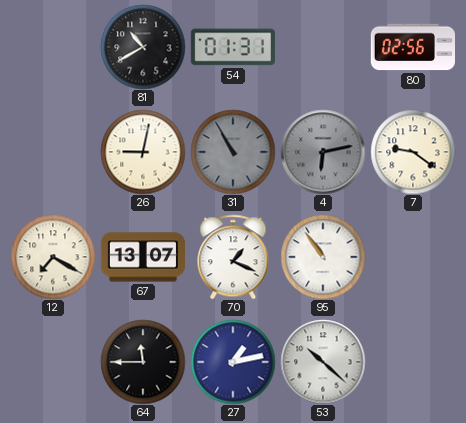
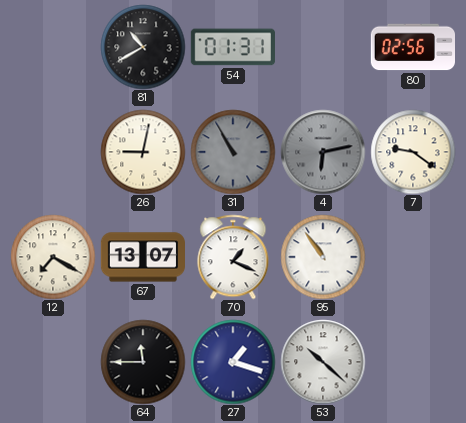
27: 1:13 -> 1:18 (233, 362)
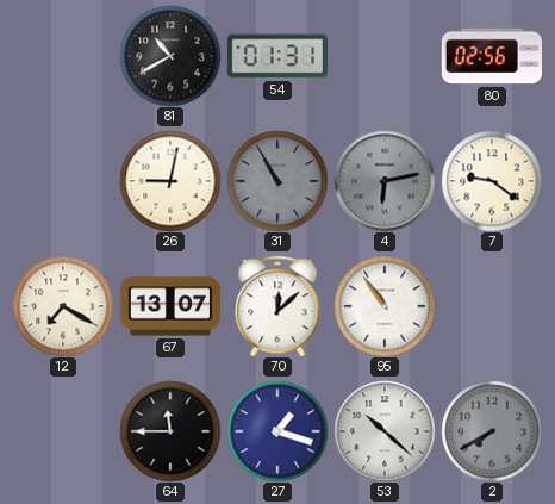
70: 1:19 -> 12:08 (277, 306)
2: none -> 7:40 (492, 431)
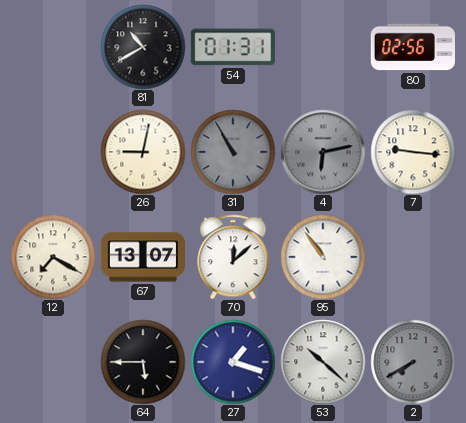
7: 9:21 -> 9:16 (413, 152)
64: 11:45 -> 5:45 (143, 362)
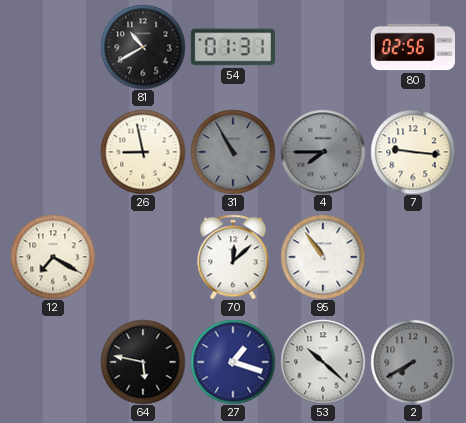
26: 9:02 -> 8:58 (143, 152)
4: 6:13 -> 7:45 (323, 152)
67: 13:07 -> none (142, 257)
64: 5:45 -> 5:47 (143, 362)
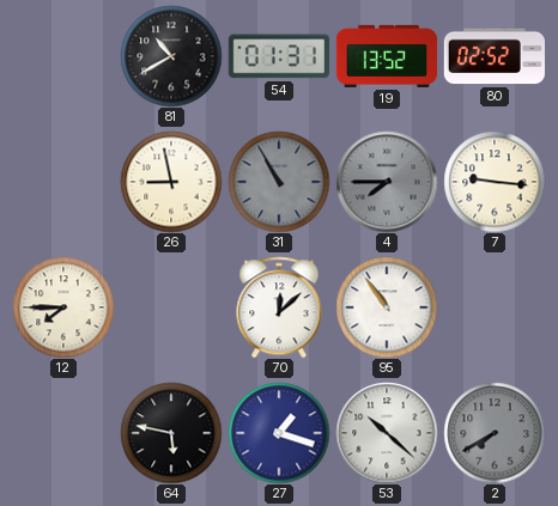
19: none -> 13:52 (387, 56)
80: 02:56 -> 02:52 (493, 56)
12: 7:20 -> 7:45 (63, 307)
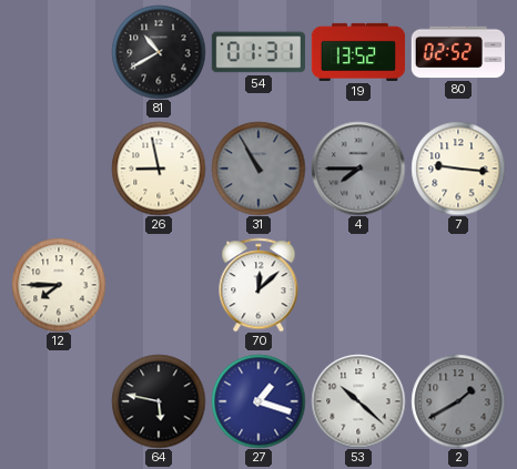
95: 10:54 -> none (387, 307)
2: 7:40 -> 1:40 (458, 401)
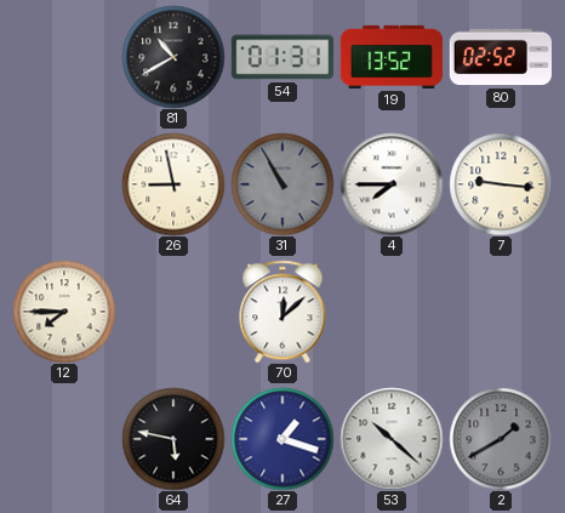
4 dial: grey -> white (392, 184)
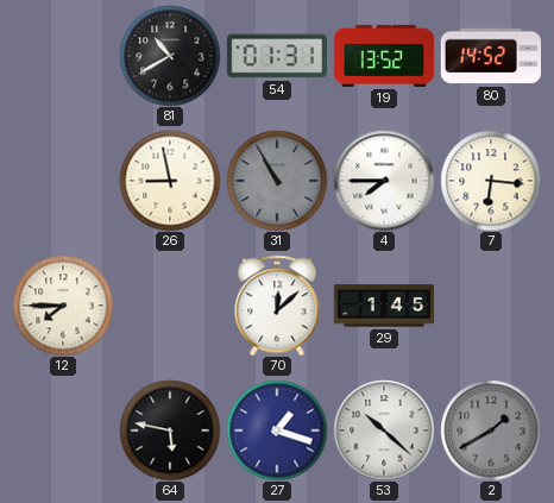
80: 02:52 -> 14:52 (490, 56)
7: 9:16 -> 6:16 (491, 181)
29: none -> 1:45 (383, 306)
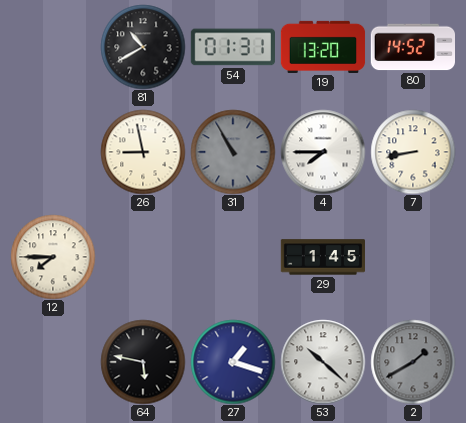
19: 13:52 -> 13:20 (323, 47)
7: 6:16 -> 8:43 (413, 152)
70: 12:08 -> none (277, 306)
